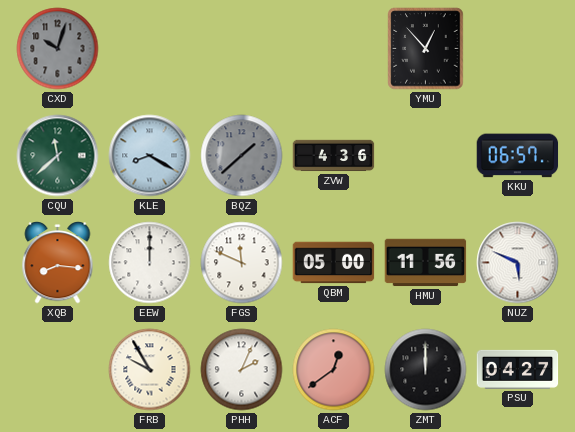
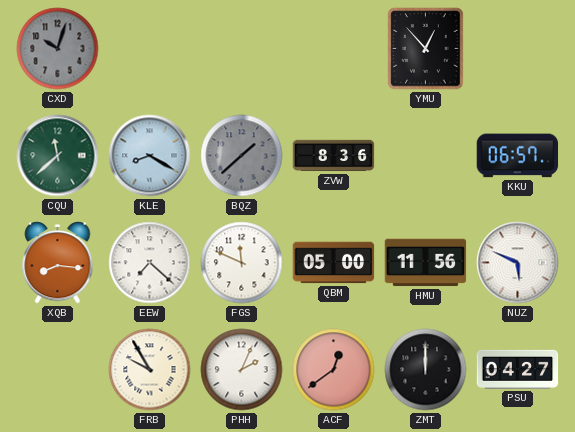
ZVW: 4:36 -> 8:36 (334, 156)
EEW: 12:00 -> 7:22 (150, 263)
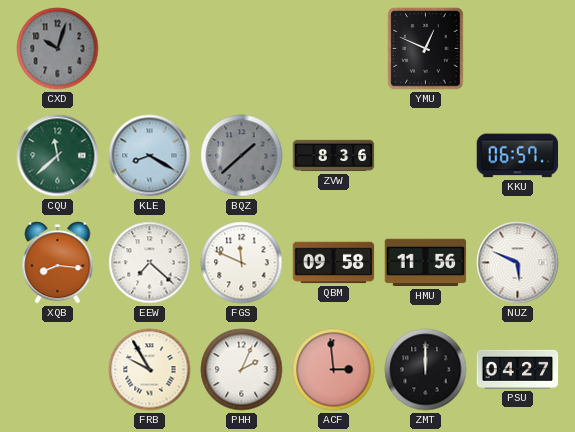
YMU: 12:53 -> 12:49 (426, 49)
QBM: 05:00 -> 09:58 (334, 263)
ACF: 12:39 -> 2:59 (334, 370)
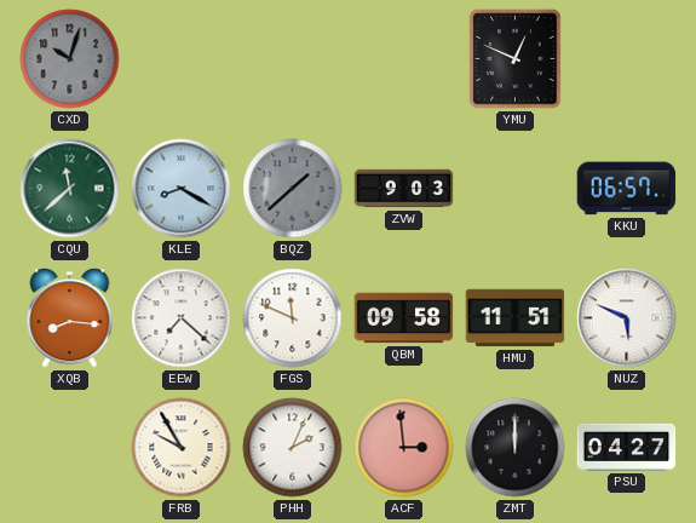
ZVW: 8:36 -> 9:03 (404, 189)
HMU: 11:56 -> 11:51 (516, 318)
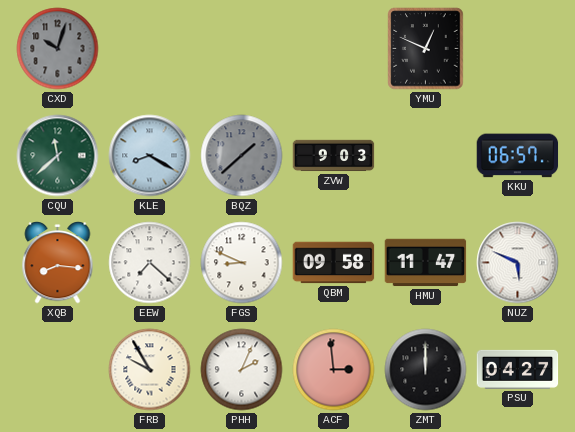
FGS: 11:49 -> 8:49 (242, 263)
HMU: 11:51 -> 11:47 (426, 263)
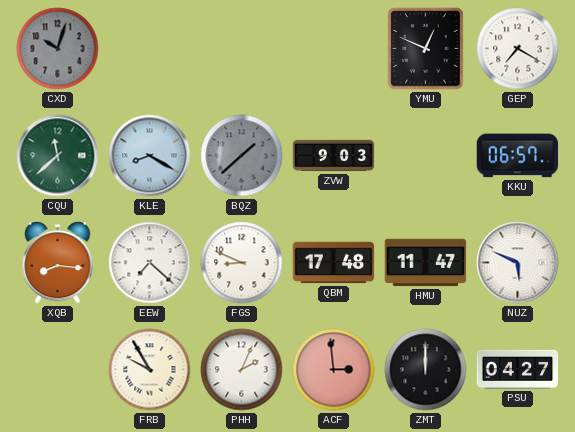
GEP: none -> 7:20 (518, 49)
QBM: 09:58 -> 17:48 (334, 263)
